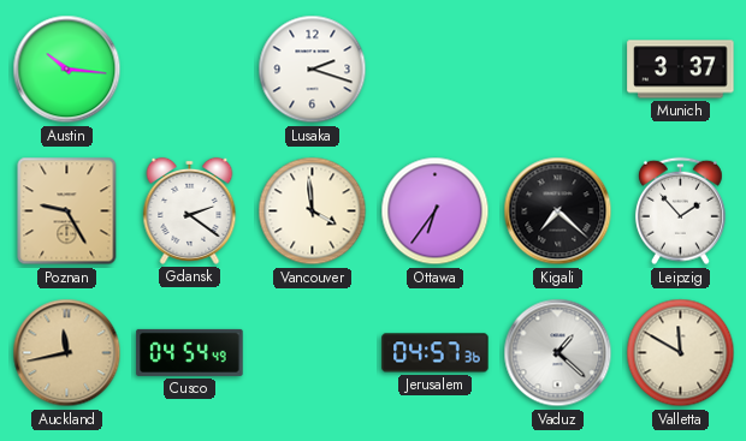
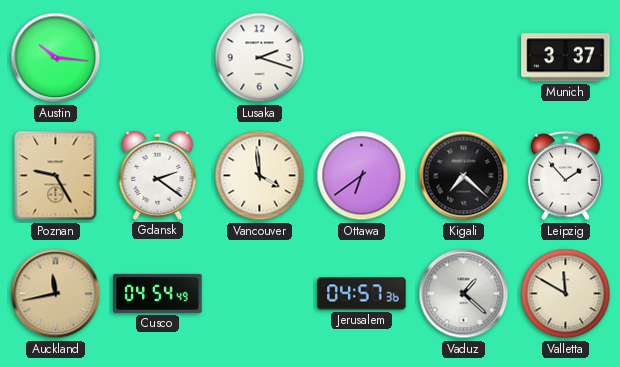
Ottawa: 6:36 -> 6:39 (362, 176)
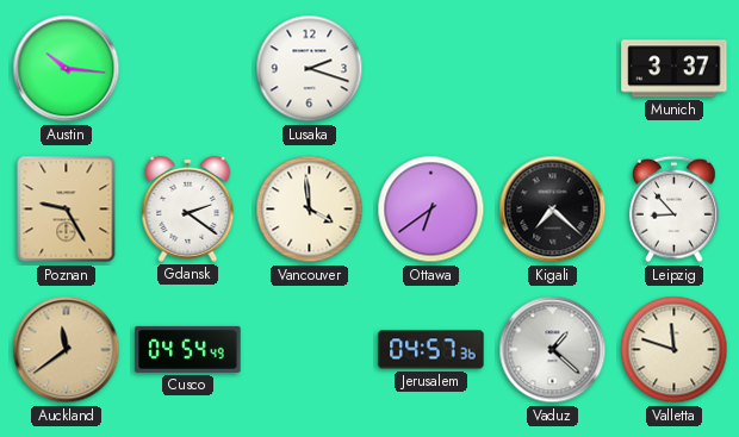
Leipzig: 1:53 -> 8:53 (673, 210)
Auckland: 11:43 -> 11:39 (67, 350)
Valletta: 11:50 -> 11:48 (675, 350)
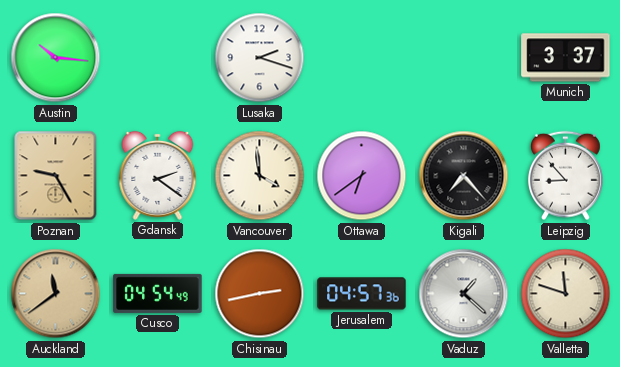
Kigali: 7:22 -> 7:23 (464, 176)
Chisinau: none -> 2:43 (260, 294)
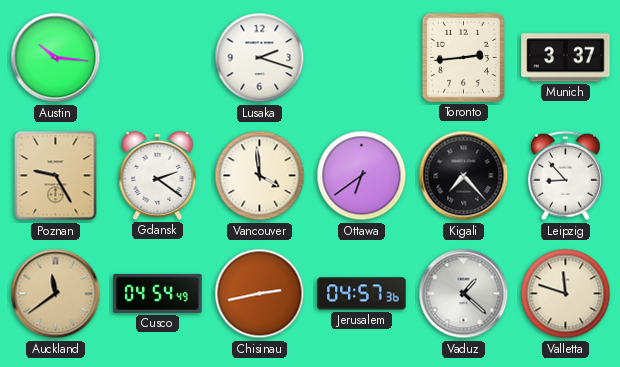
Toronto: none -> 2:44 (463, 57)
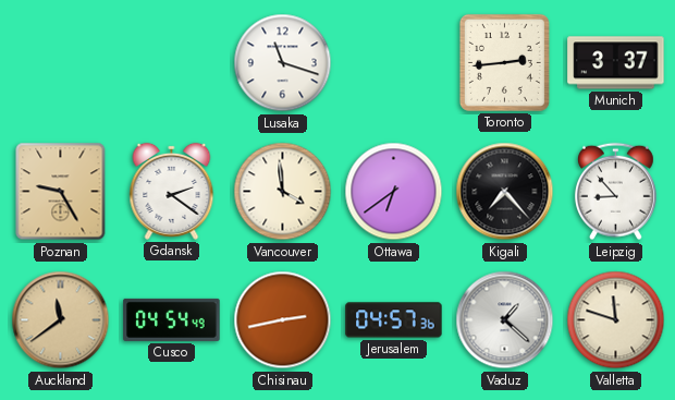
Austin: 10:16 -> none (56, 58)
Lusaka: 2:18 -> 11:18 (283, 63)
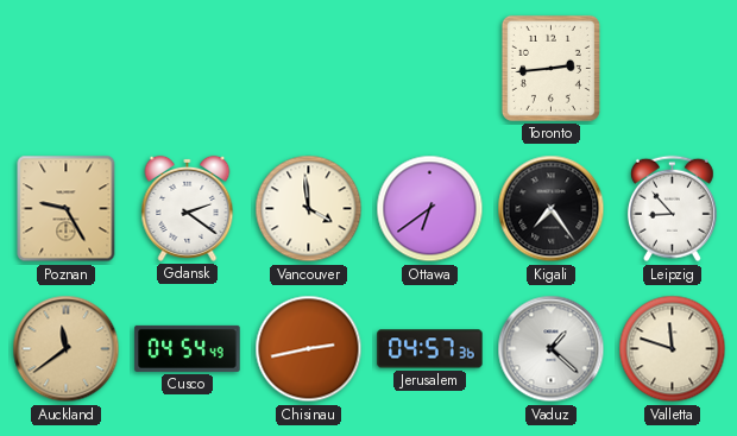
Lusaka: 11:18 -> none (283, 63)
Munich: 3:37 -> none (616, 63)
Kigali: 7:23 -> 7:24 (552, 209)
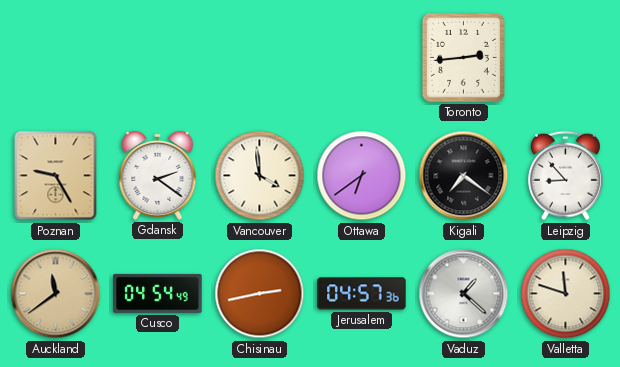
Kigali: 7:24 -> 7:21 (464, 176)
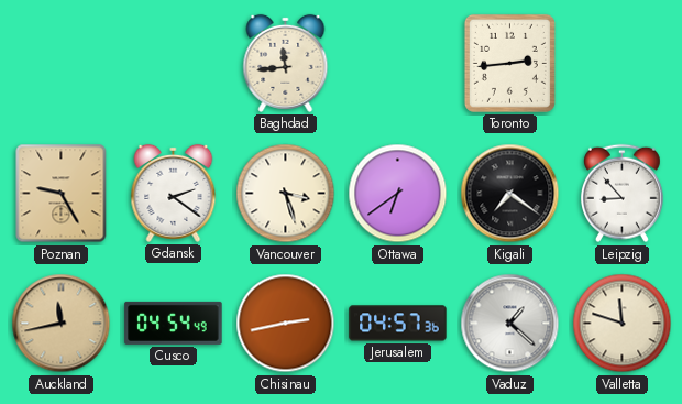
Baghdad: none -> 11:44 (286, 63)
Vancouver: 3:59 -> 3:27 (286, 194)
Auckland: 11:39 -> 11:43 (62, 324)
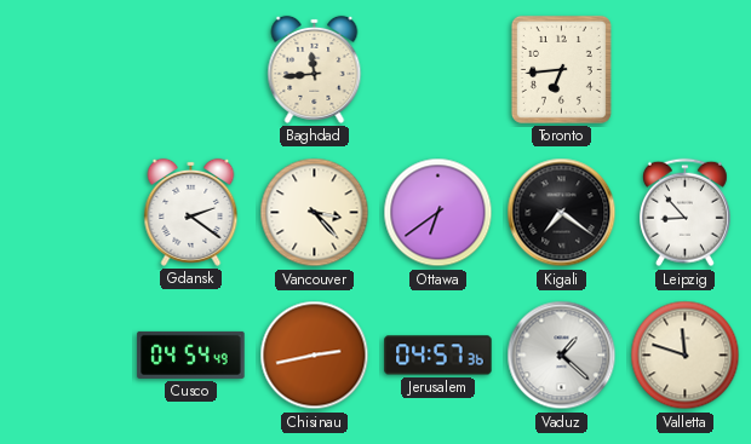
Toronto: 2:44 -> 6:44 (561, 69)
Poznan: 9:25 -> none (62, 194)
Vancouver: 3:27 -> 3:23 (315, 213)
Auckland: 11:43 -> none (62, 324)
